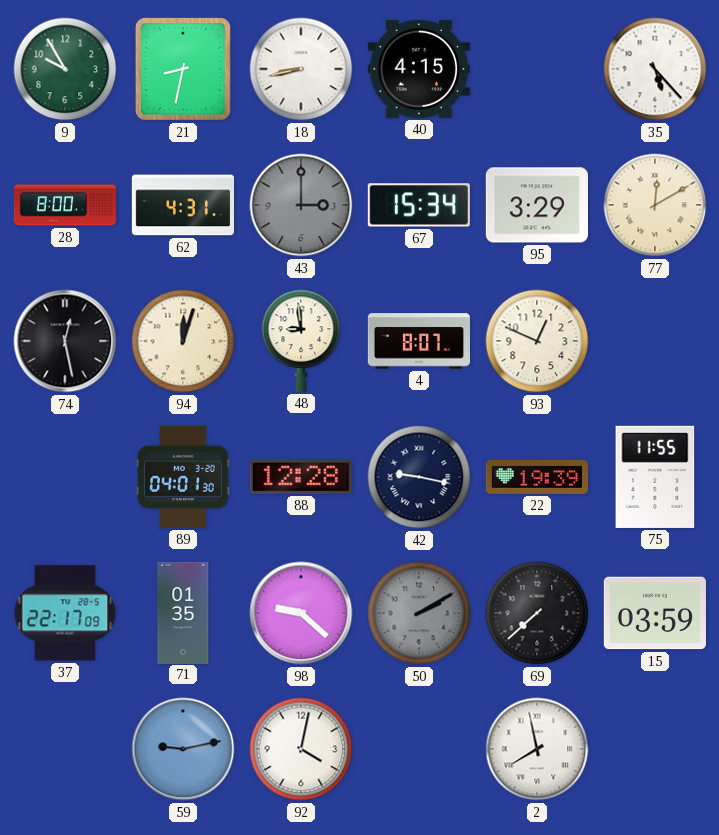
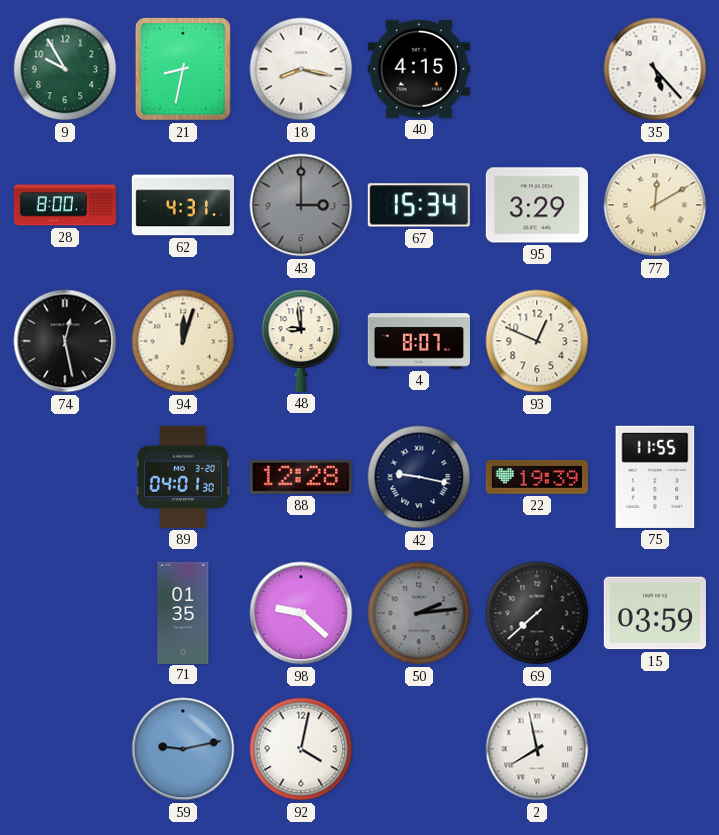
18: 8:43 -> 8:17 (301, 69)
37: 22:17 -> none (65, 613)
50: 2:10 -> 2:14 (419, 613)
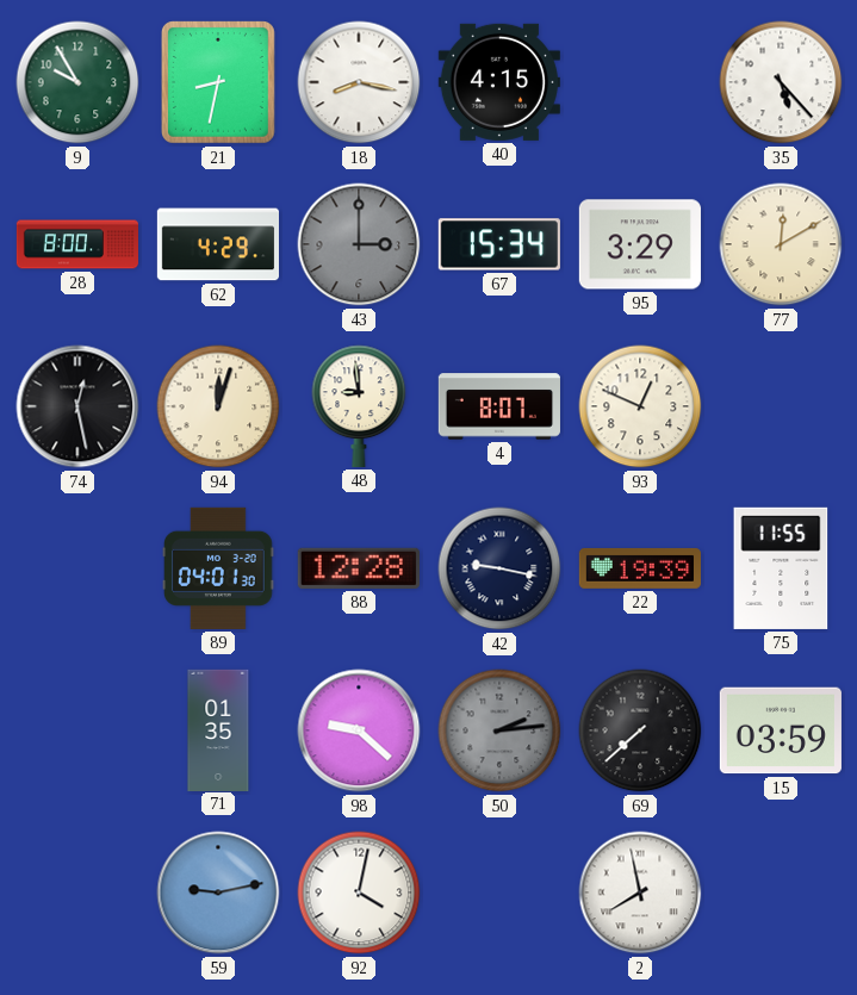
62: 4:31 -> 4:29 (217, 244)
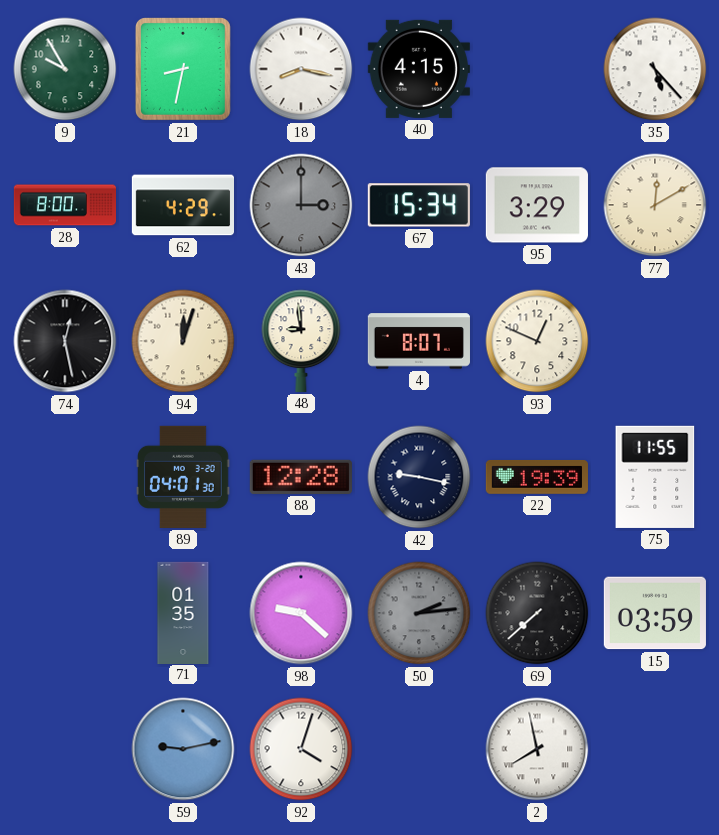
92: 4:02 -> 4:03 (301, 749)
